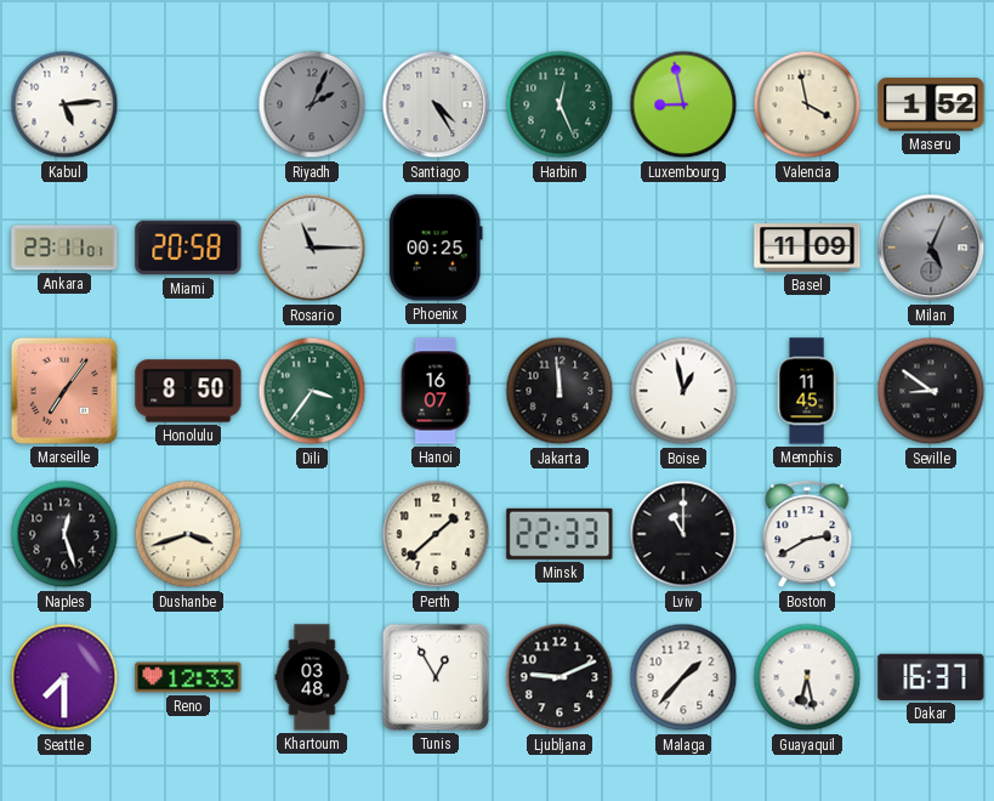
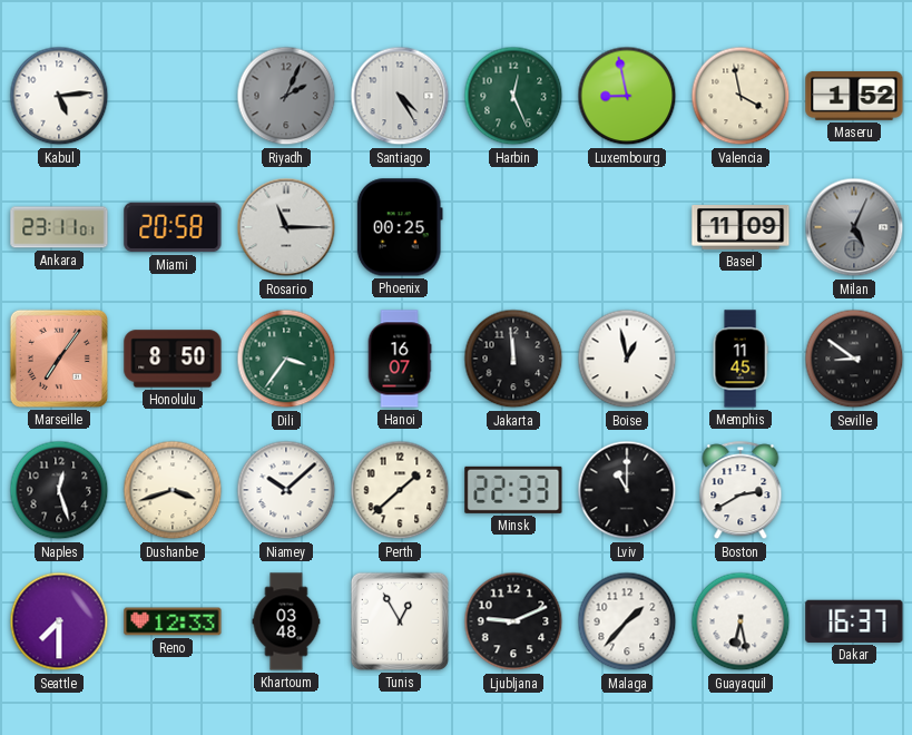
Niamey: none -> 10:08 (286, 490)
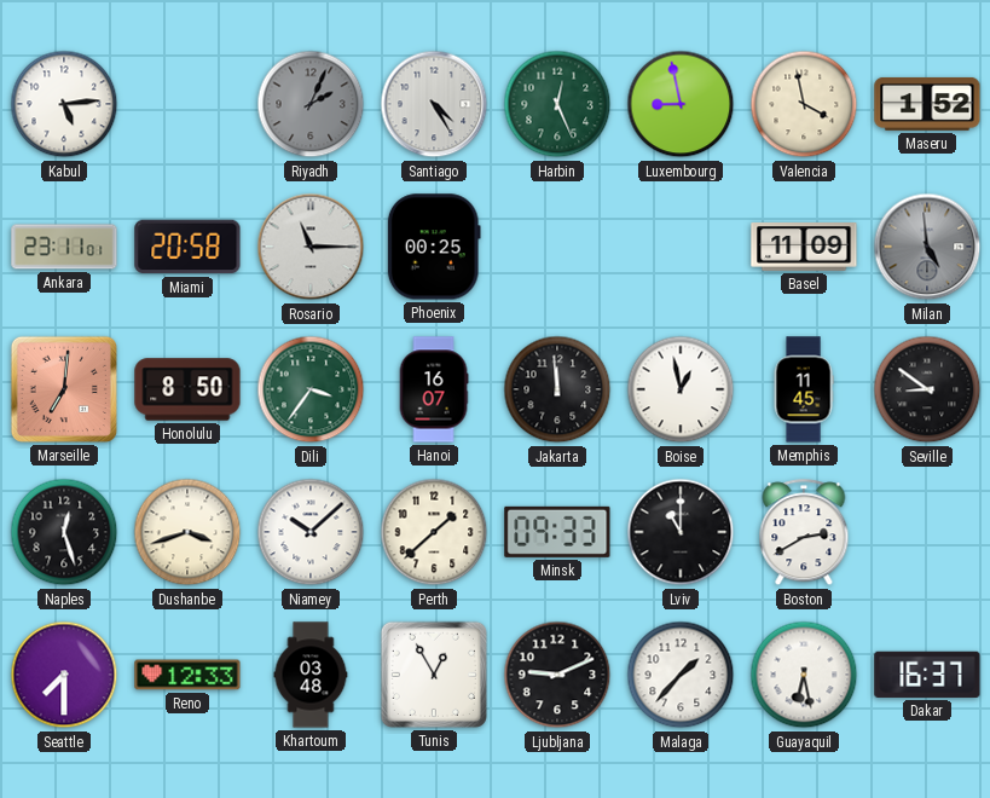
Milan: 5:04 -> 4:59 (927, 247)
Marseille: 7:06 -> 7:01 (64, 389)
Minsk: 22:33 -> 09:33 (557, 532)
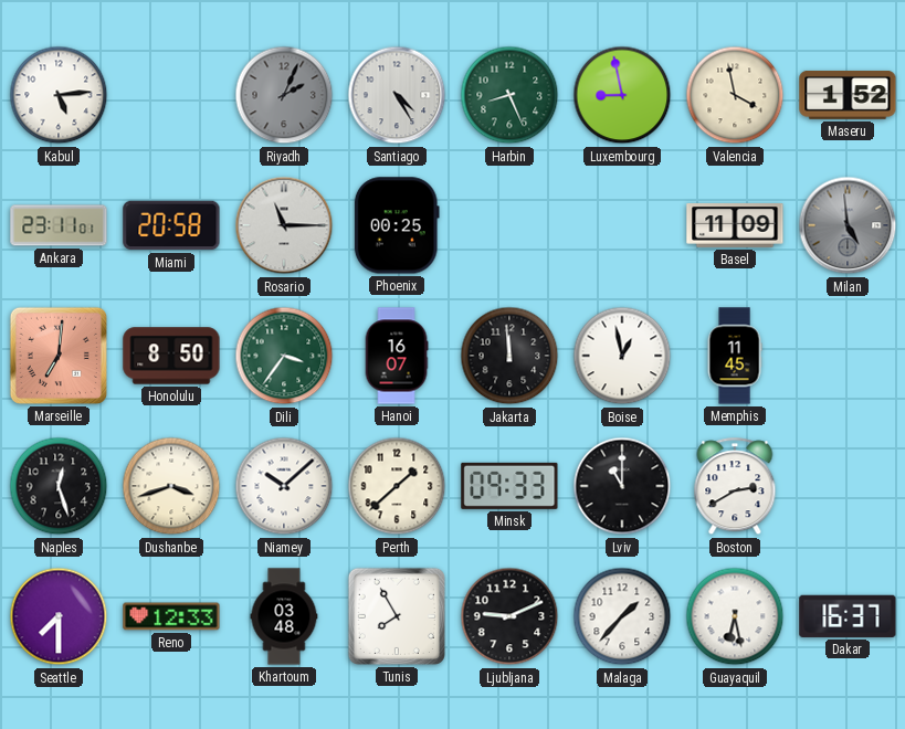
Harbin: 12:26 -> 8:26 (509, 95)
Seville: 8:51 -> none (927, 389)
Tunis: 12:55 -> 7:55 (397, 616)
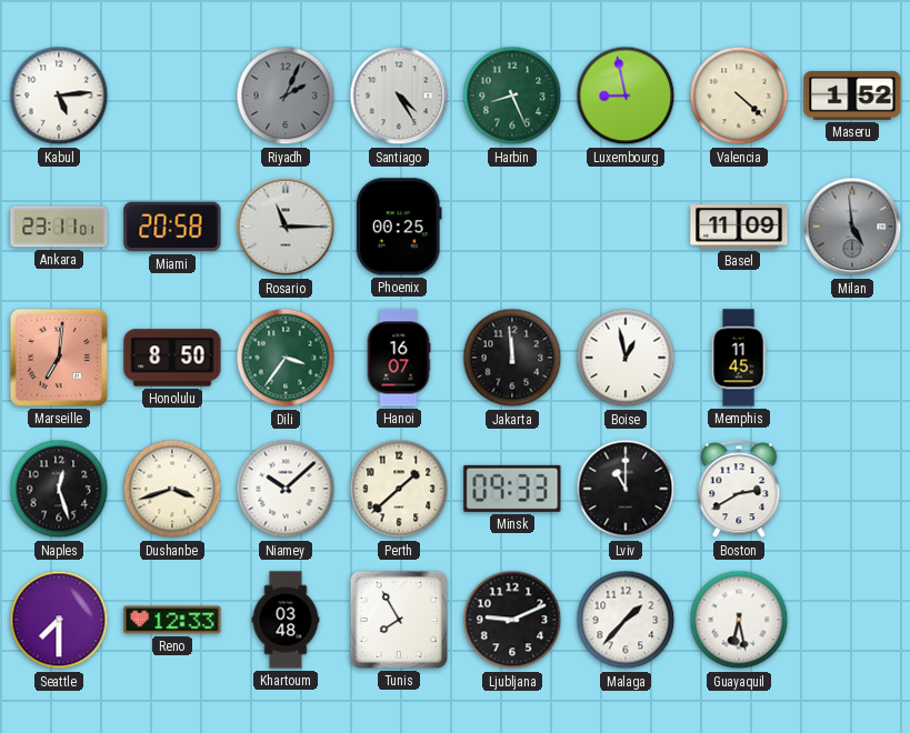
Valencia: 3:58 -> 4:22 (739, 96)
Dakar: 16:37 -> none (848, 616)
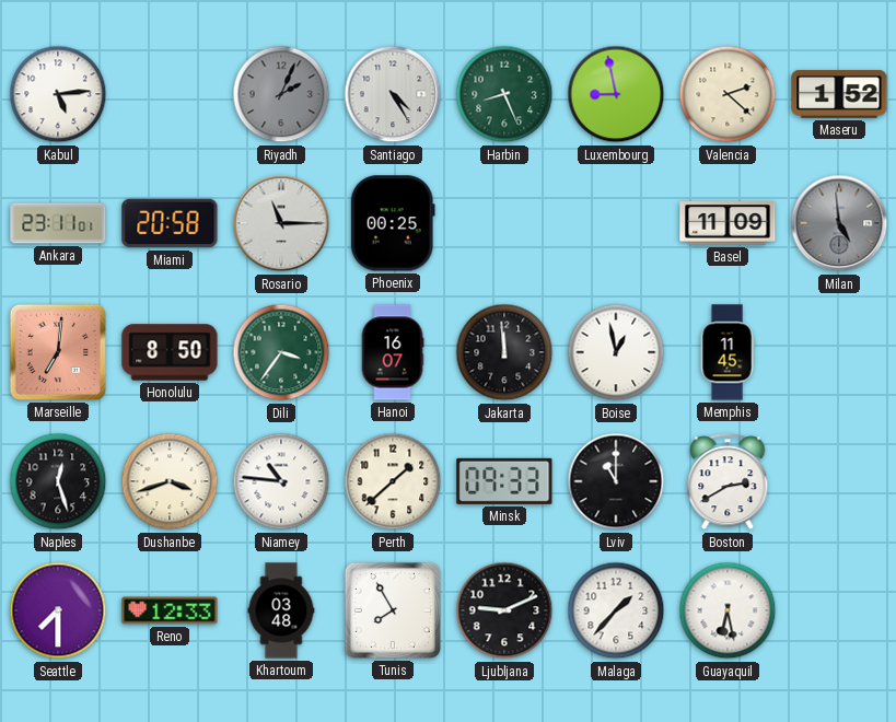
Valencia: 4:22 -> 2:22 (728, 94)
Niamey: 10:08 -> 10:46 (281, 481)
